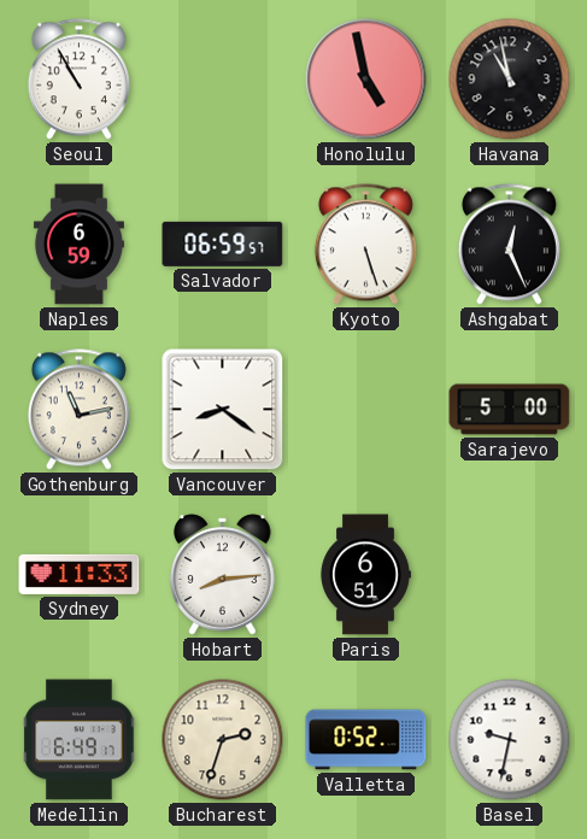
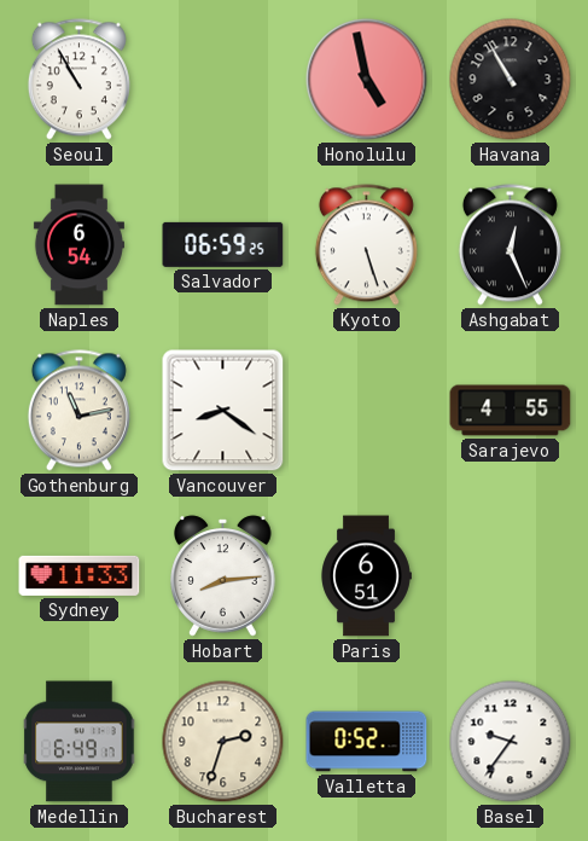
Havana: 10:58 -> 10:55 (511, 80)
Naples: 6:59 -> 6:54 (78, 245)
Salvador: 06:59:57 -> 06:59:25 (223, 244)
Sarajevo: 5:00 -> 4:55 (511, 411)
Basel: 9:32 -> 9:36 (511, 742)
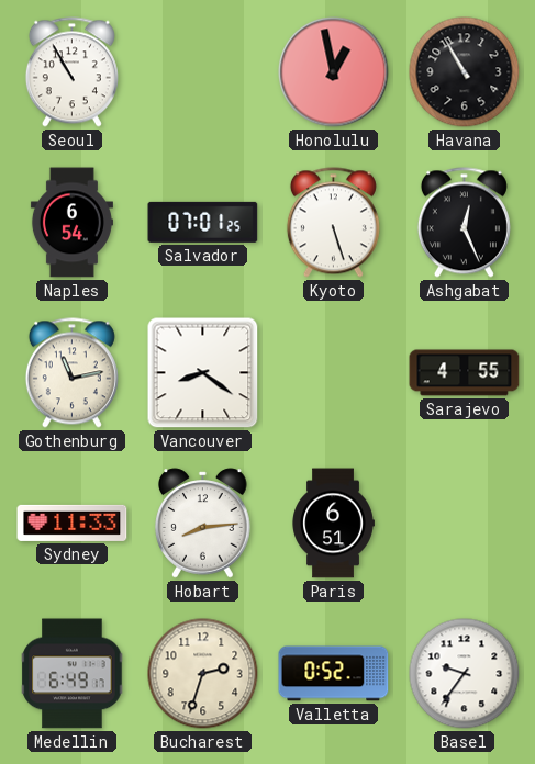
Honolulu: 4:58 -> 12:58 (334, 72)
Salvador: 06:59 -> 07:01 (203, 222)
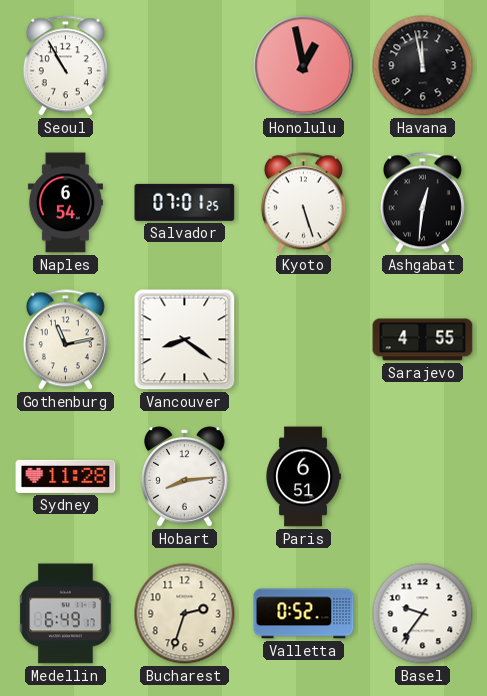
Havana: 10:55 -> 11:58 (423, 66)
Ashgabat: 12:26 -> 12:31 (422, 203)
Sydney: 11:33 -> 11:28 (66, 476)
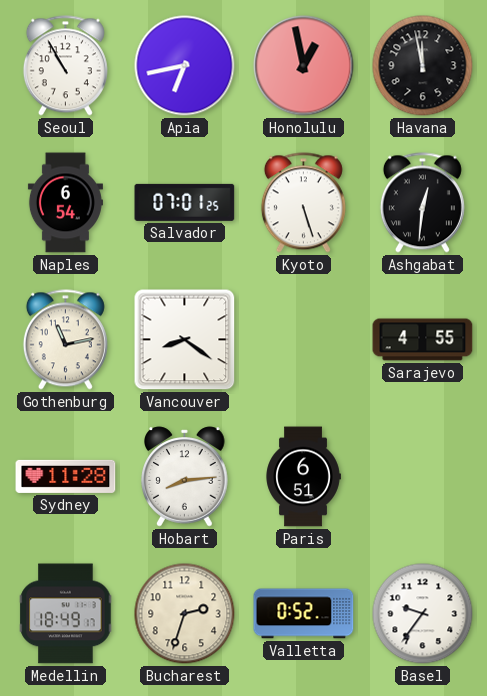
Apia: none -> 6:43 (185, 66)
Medellin: 6:49 -> 18:49 (66, 614)
